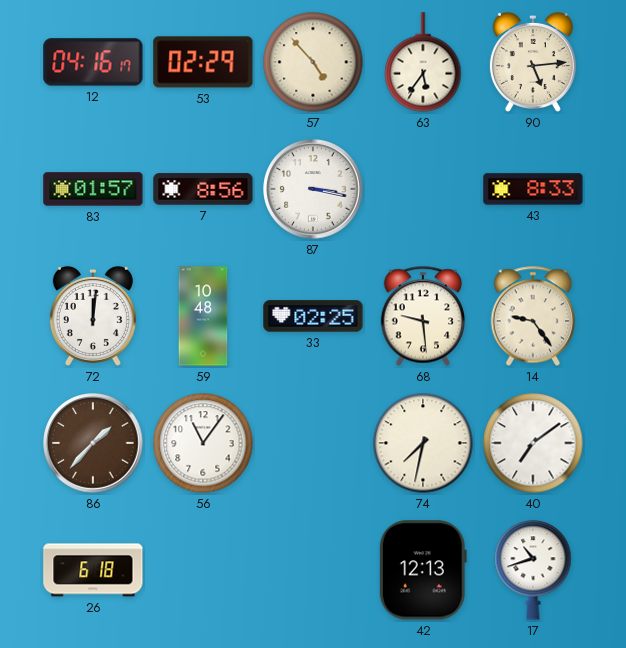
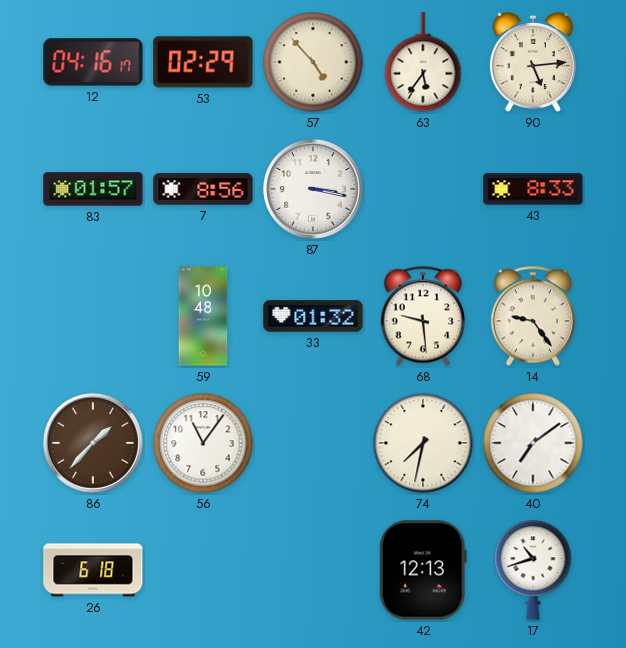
72: 12:01 -> none (93, 316)
33: 02:25 -> 01:32 (313, 316)
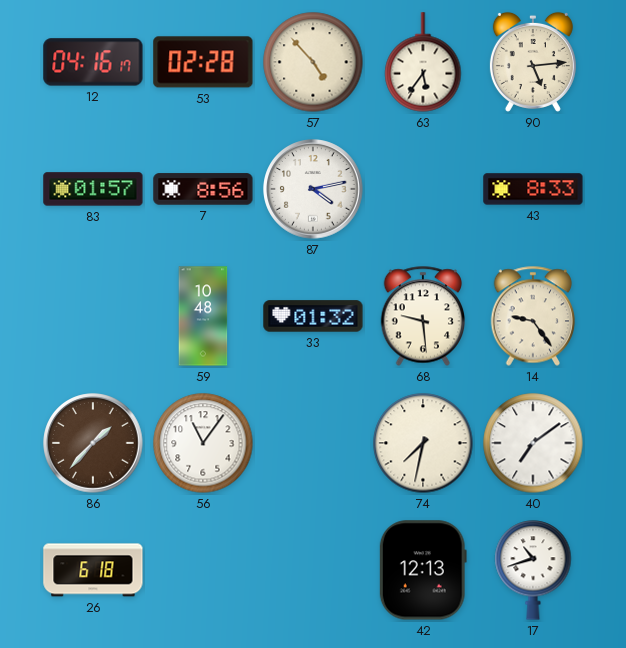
53: 02:29 -> 02:28 (203, 62)
87: 3:17 -> 4:13 (313, 189)
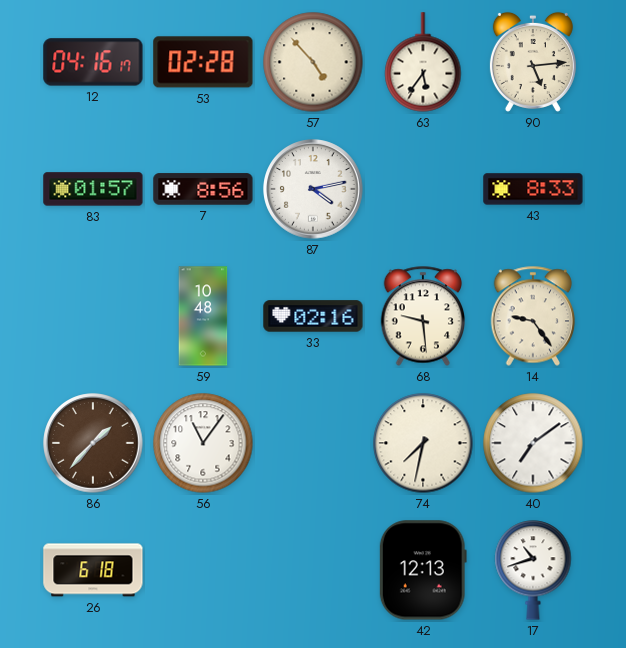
33: 01:32 -> 02:16 (313, 316)
